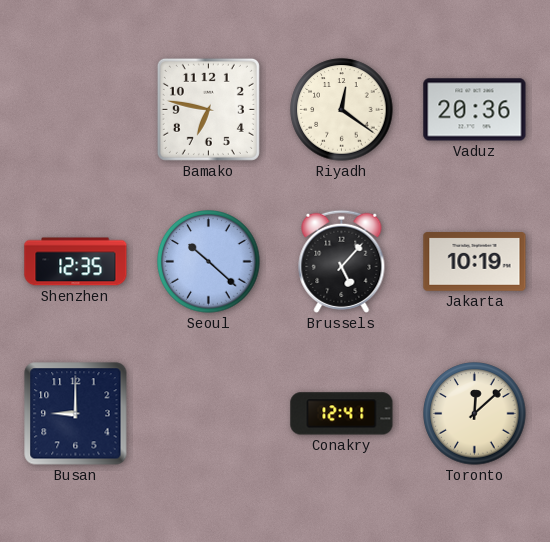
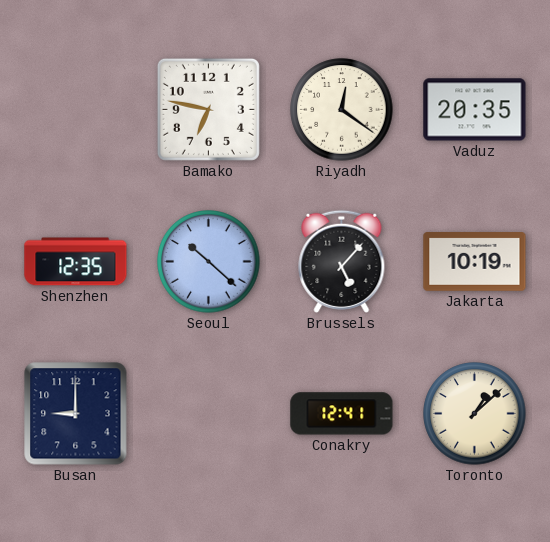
Vaduz: 20:36 -> 20:35 (475, 110)
Toronto: 12:08 -> 1:08 (475, 414)
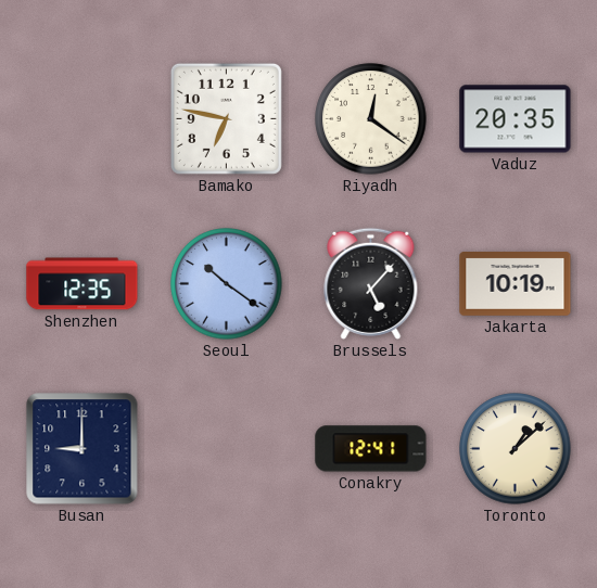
Seoul: 10:22 -> 10:21 (227, 284)
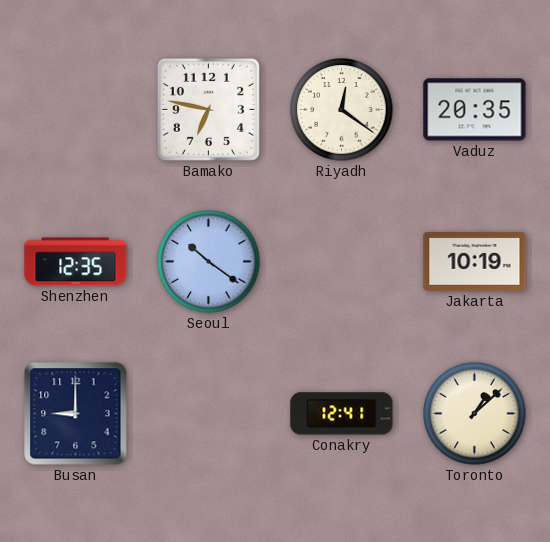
Brussels: 5:07 -> none (371, 283)
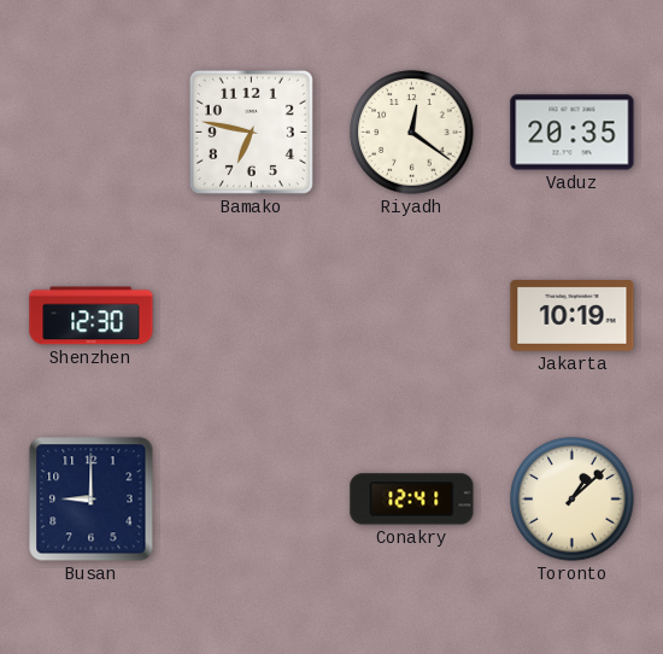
Shenzhen: 12:35 -> 12:30 (92, 316)
Seoul: 10:21 -> none (209, 262)
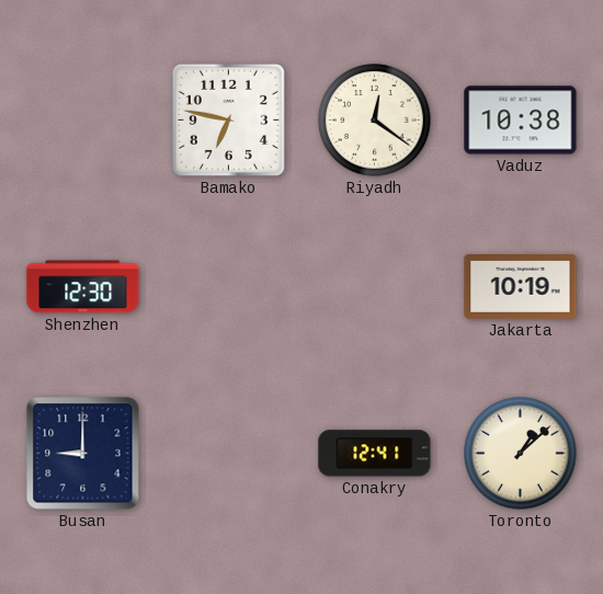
Vaduz: 20:35 -> 10:38 (521, 121)
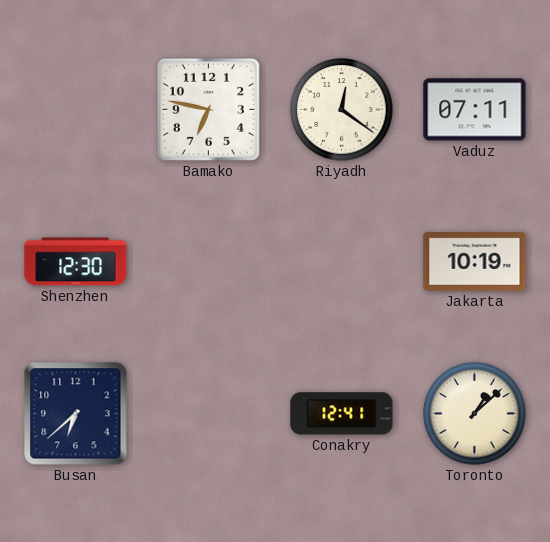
Vaduz: 10:38 -> 07:11 (475, 110)
Busan: 9:00 -> 6:38 (76, 414)
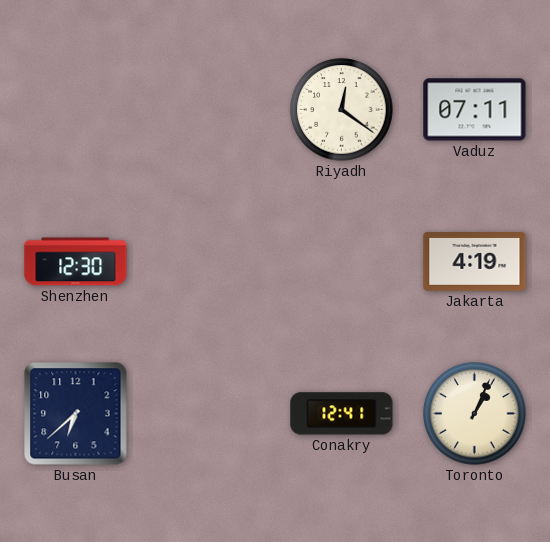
Bamako: 6:47 -> none (208, 109)
Jakarta: 10:19 -> 4:19 (475, 262)
Toronto: 1:08 -> 1:04 (475, 414)
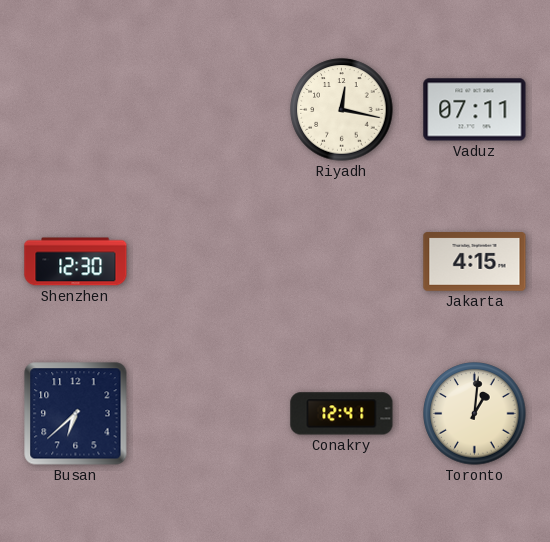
Riyadh: 12:21 -> 12:17 (342, 110)
Jakarta: 4:19 -> 4:15 (475, 262)
Toronto: 1:04 -> 1:01 (475, 414)
